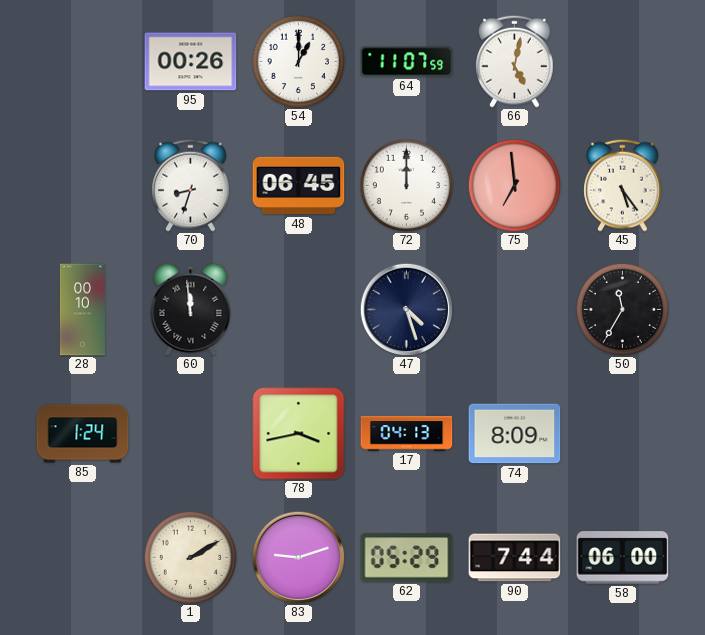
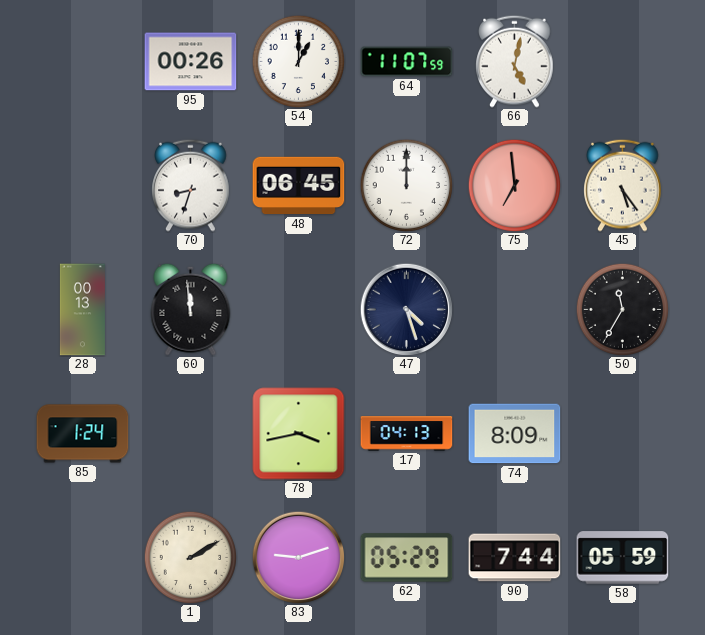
28: 00:10 -> 00:13 (82, 310)
58: 06:00 -> 05:59 (623, 558)
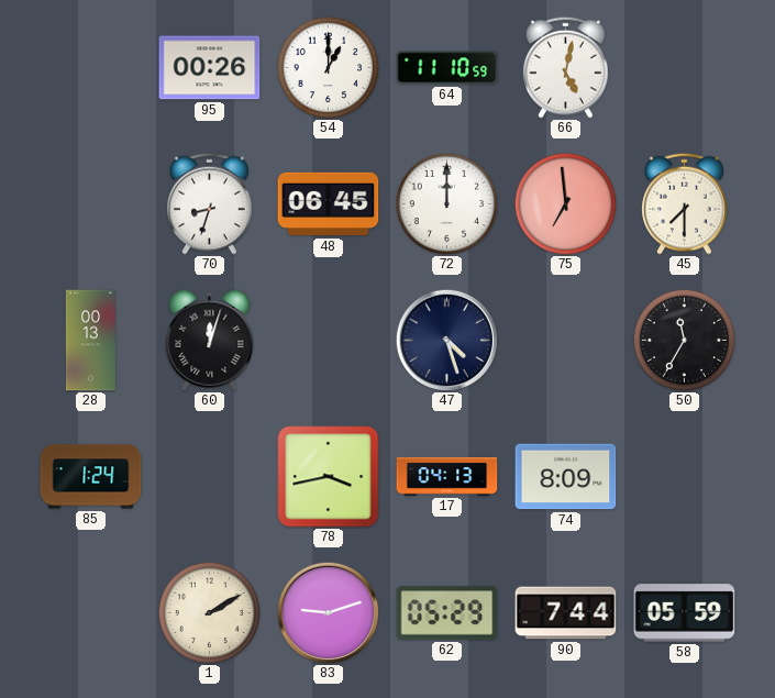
64: 11:07 -> 11:10 (447, 68)
45: 5:24 -> 7:30 (685, 203)
60: 11:59 -> 12:03 (210, 340)
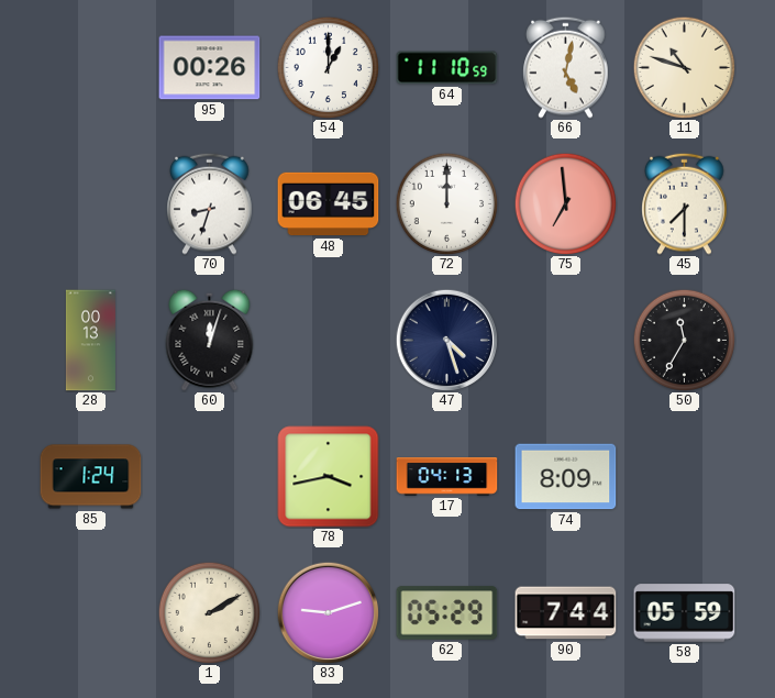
11: none -> 10:48 (684, 67)
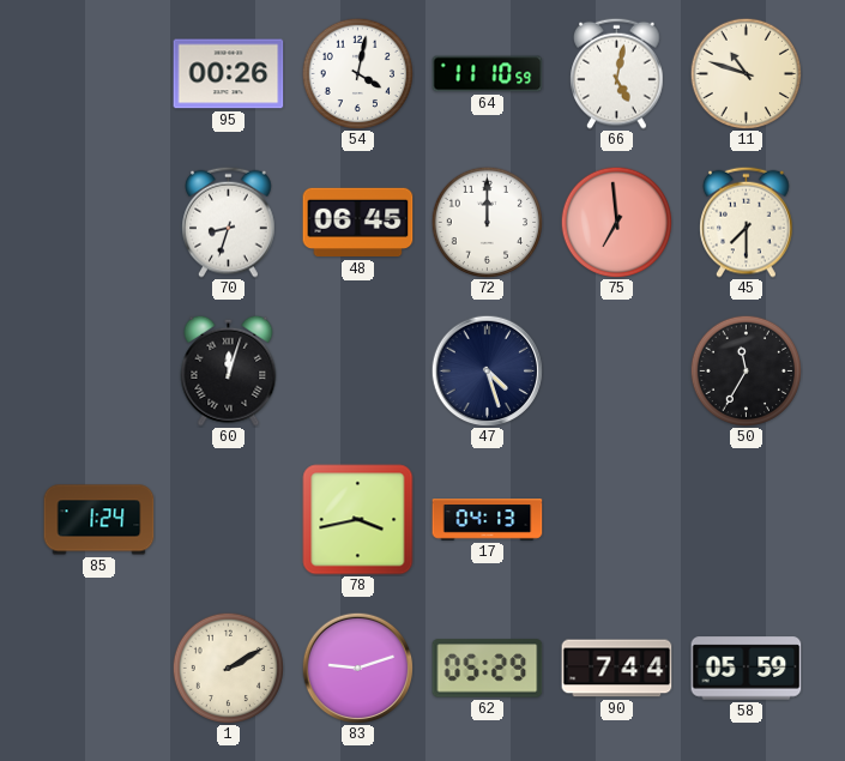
54: 1:00 -> 4:02 (357, 73)
28: 00:13 -> none (90, 341)
74: 8:09 -> none (566, 477)
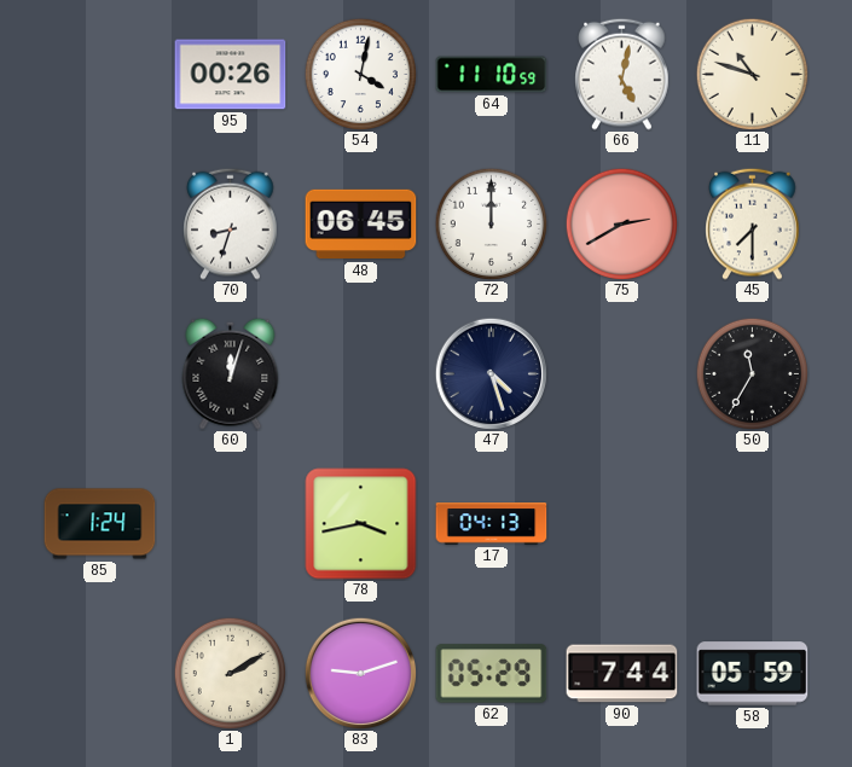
75: 6:59 -> 2:40 (621, 223)
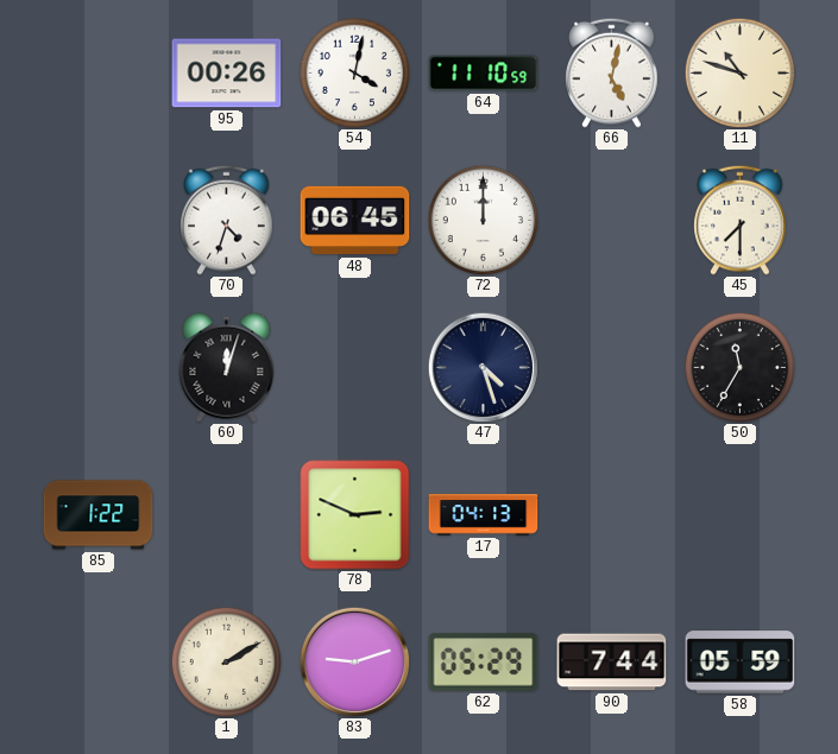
70: 8:33 -> 4:33 (227, 220)
75: 2:40 -> none (621, 223)
85: 1:24 -> 1:22 (99, 515)
78: 3:43 -> 2:49 (355, 515)
